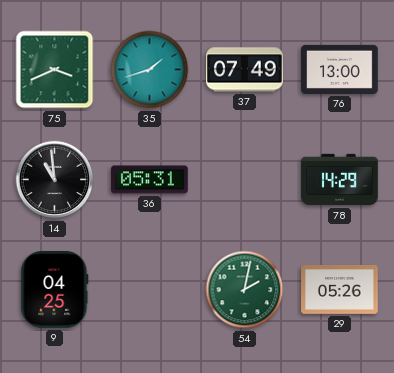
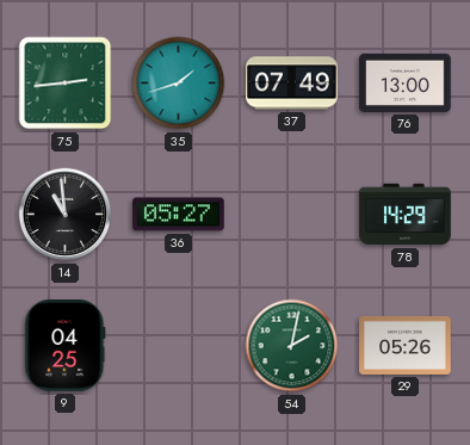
75: 3:41 -> 2:44 (66, 84)
36: 05:31 -> 05:27 (179, 215)
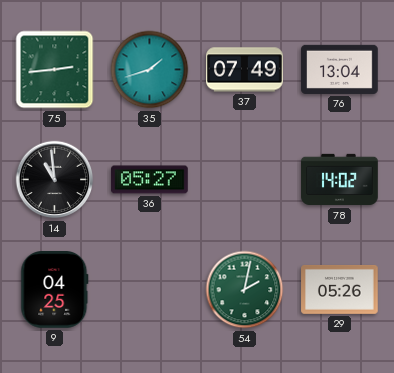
76: 13:00 -> 13:04 (340, 69)
78: 14:29 -> 14:02 (340, 180)
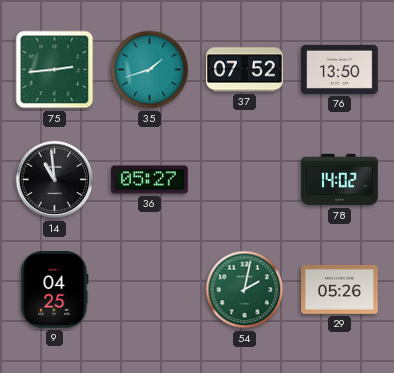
37: 07:49 -> 07:52 (245, 70)
76: 13:04 -> 13:50 (340, 69)
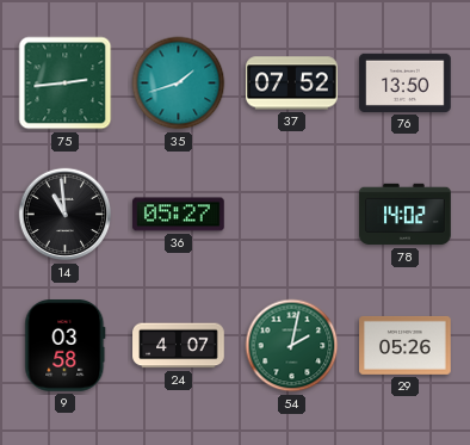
9: 04:25 -> 03:58 (66, 346)
24: none -> 4:07 (179, 346)
